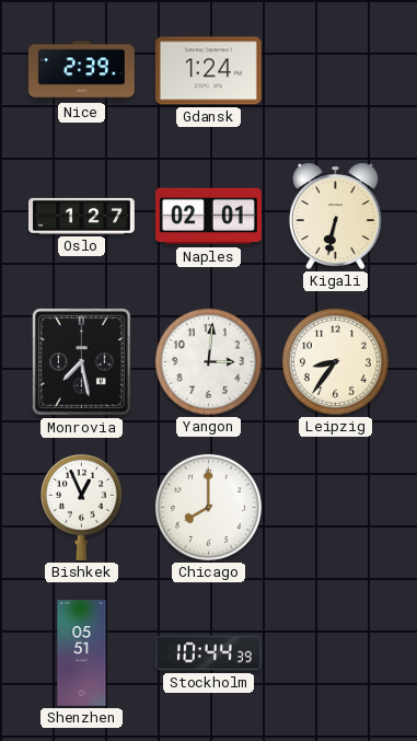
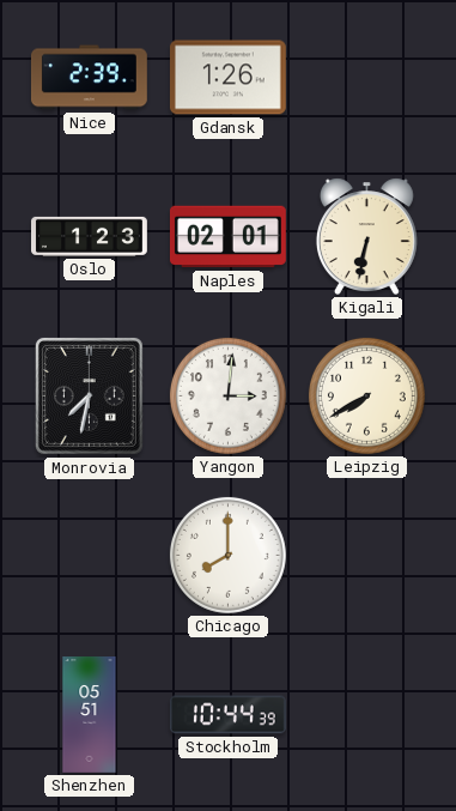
Gdansk: 1:24 -> 1:26 (227, 78)
Oslo: 1:27 -> 1:23 (90, 236)
Monrovia: 7:28 -> 7:32 (89, 395)
Leipzig: 8:36 -> 7:40 (366, 395)
Bishkek: 12:56 -> none (81, 507)
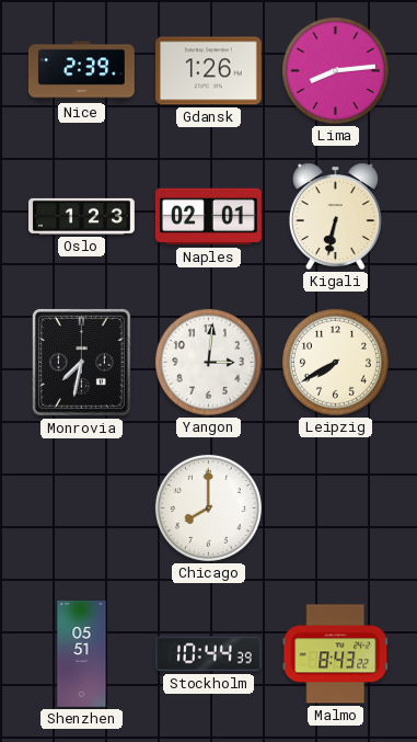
Lima: none -> 8:14 (335, 70)
Malmo: none -> 8:43 (336, 654)
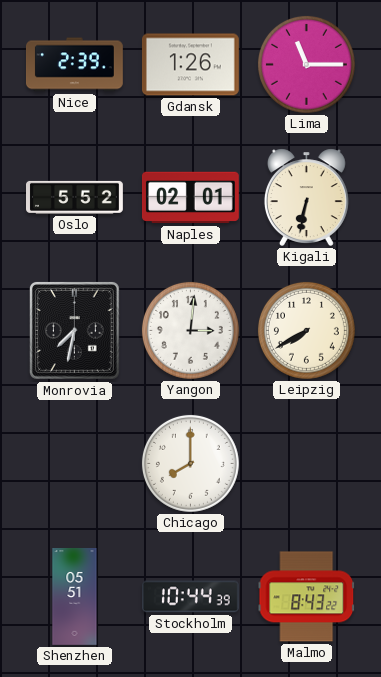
Lima: 8:14 -> 11:15 (306, 64)
Oslo: 1:23 -> 5:52 (75, 197)
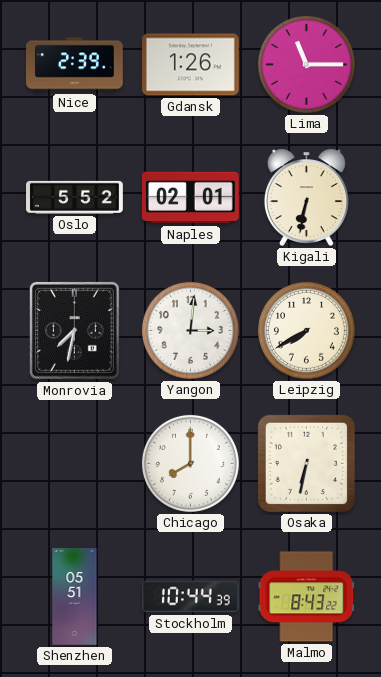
Osaka: none -> 6:32 (306, 463)
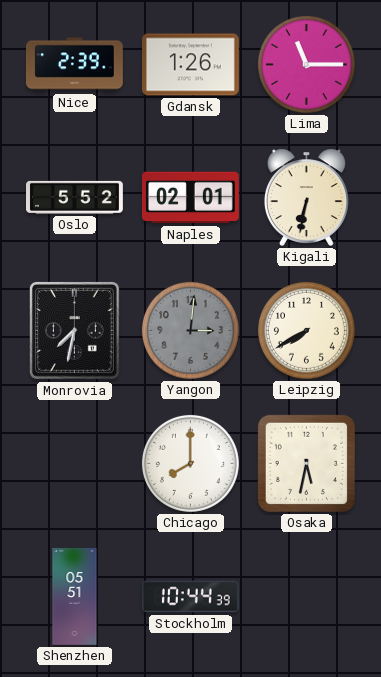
Yangon dial: white -> grey (190, 330)
Osaka: 6:32 -> 5:32 (306, 463)
Malmo: 8:43 -> none (307, 597)
